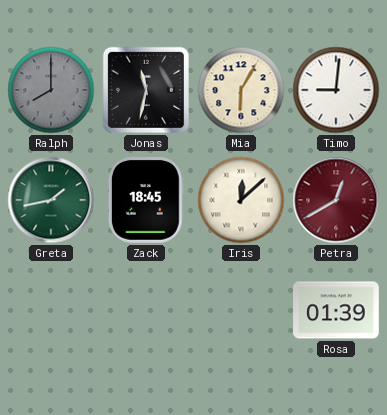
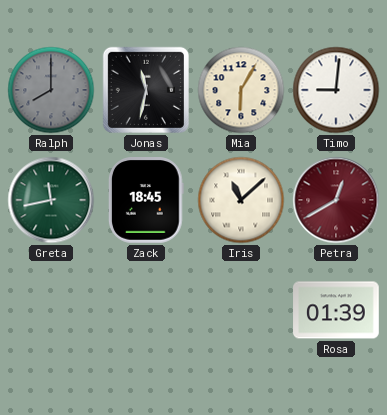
Greta: 1:43 -> 11:43 (51, 200)
Iris: 12:08 -> 11:08 (241, 200)
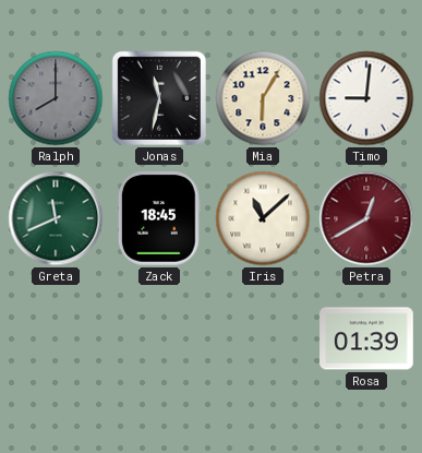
Greta: 11:43 -> 11:41 (56, 218)
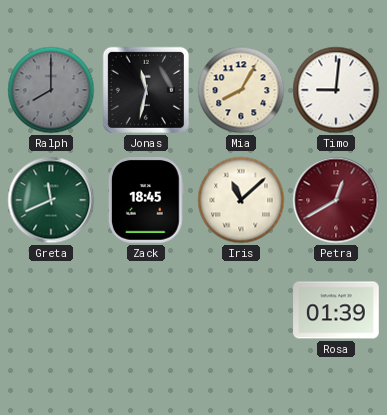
Mia: 6:05 -> 8:05 (241, 90)
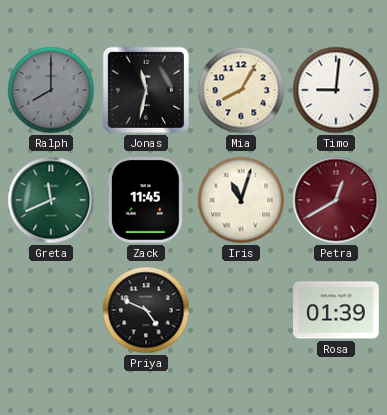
Zack: 18:45 -> 11:45 (146, 201)
Iris: 11:08 -> 11:03 (241, 200)
Priya: none -> 4:49 (146, 310)
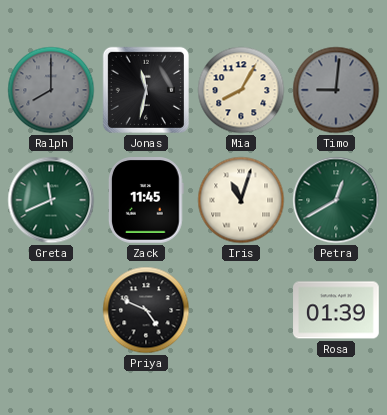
Timo dial: white -> grey (336, 90)
Petra dial: burgundy -> green (336, 200)
